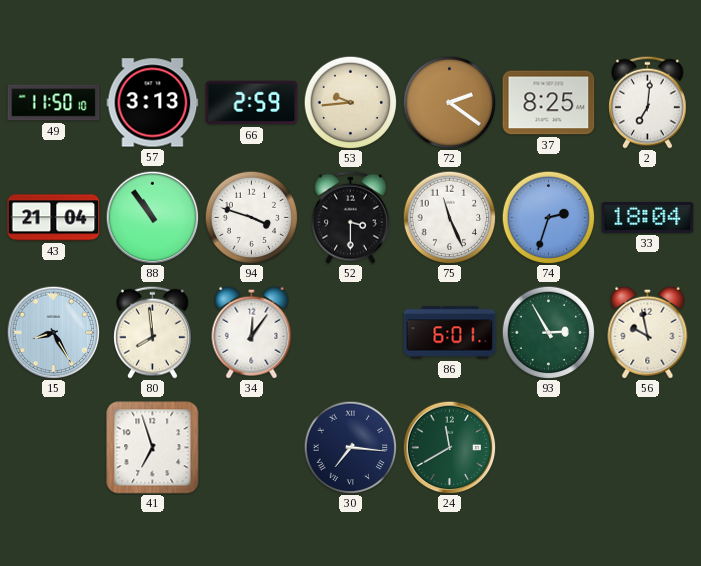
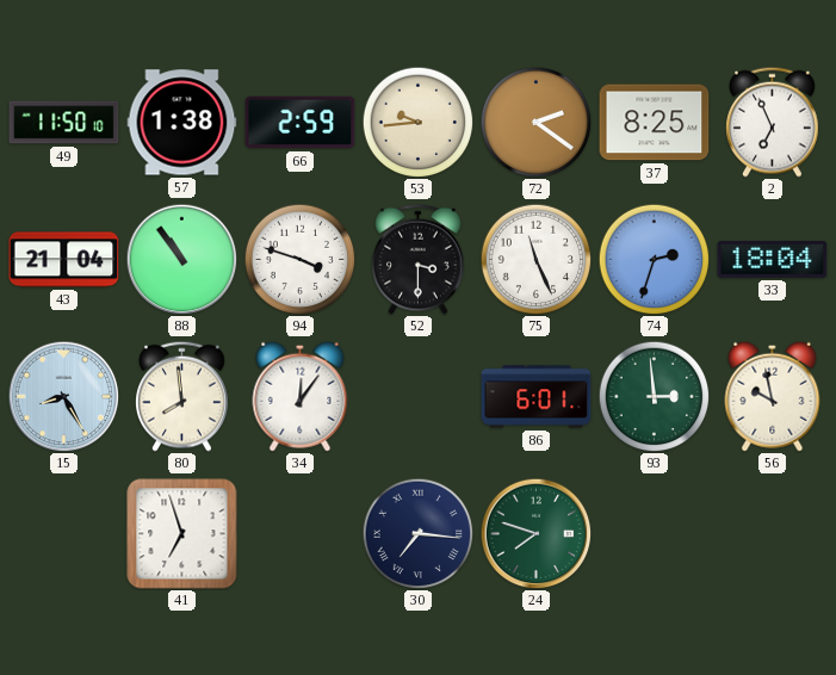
57: 3:13 -> 1:38 (182, 123)
2: 7:01 -> 6:56 (773, 122)
93: 2:55 -> 2:59 (654, 396)
24: 11:40 -> 7:48 (535, 533)
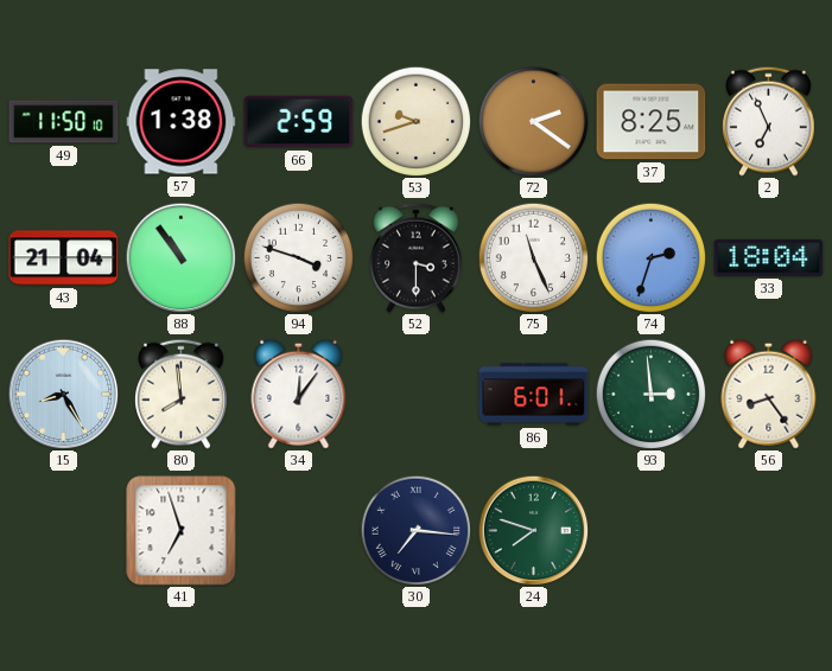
53: 9:44 -> 9:42 (415, 121)
56: 9:58 -> 8:24 (769, 394)
